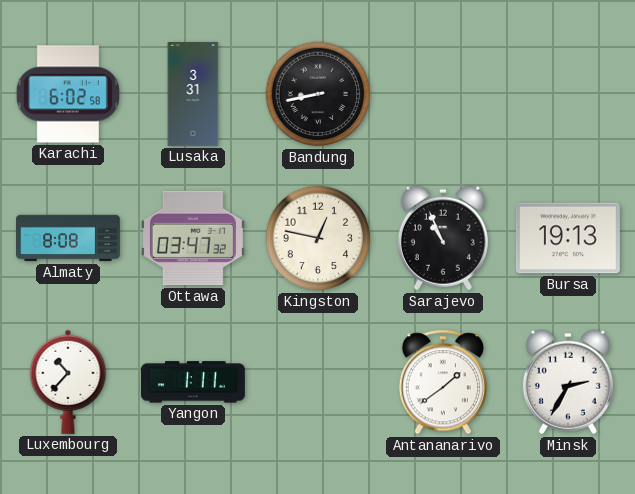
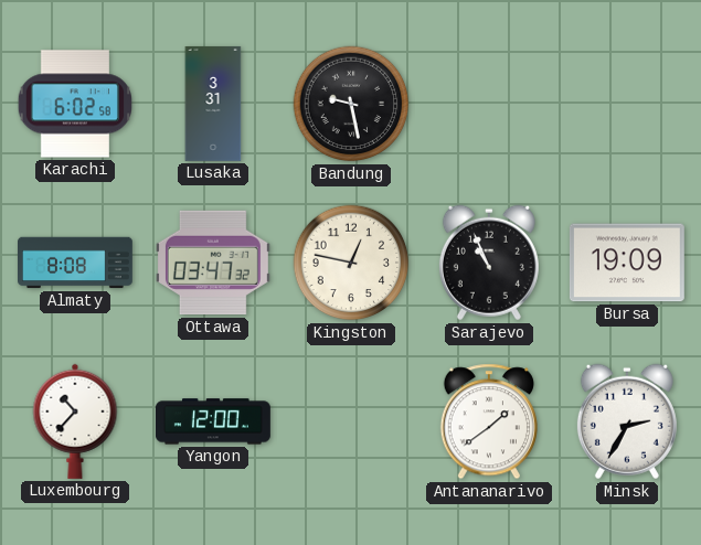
Bandung: 8:43 -> 9:28 (351, 104)
Bursa: 19:13 -> 19:09 (627, 263)
Yangon: 1:11 -> 12:00 (213, 421)
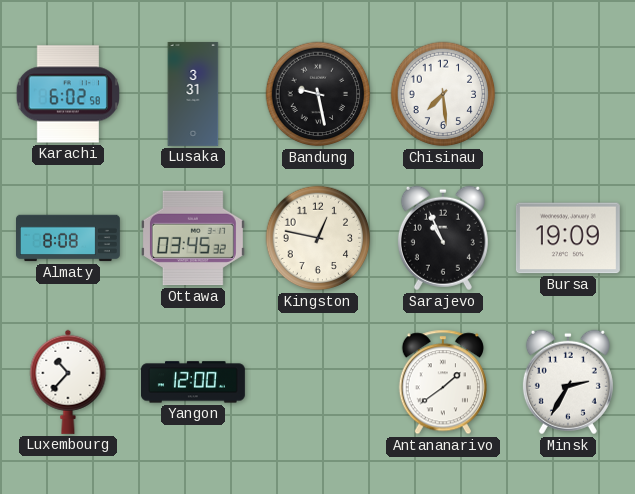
Chisinau: none -> 7:29 (443, 94)
Ottawa: 03:47 -> 03:45 (193, 238)
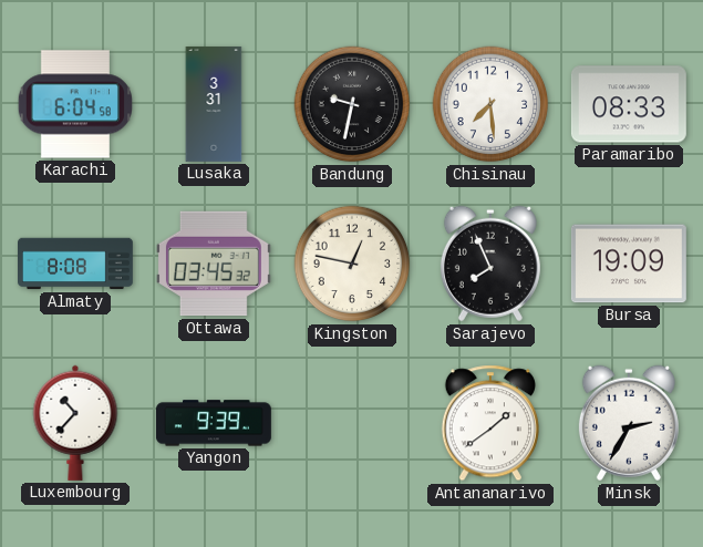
Karachi: 6:02 -> 6:04 (74, 104)
Bandung: 9:28 -> 9:32 (352, 104)
Paramaribo: none -> 08:33 (629, 104)
Sarajevo: 10:56 -> 7:56 (490, 264)
Yangon: 12:00 -> 9:39 (214, 423)
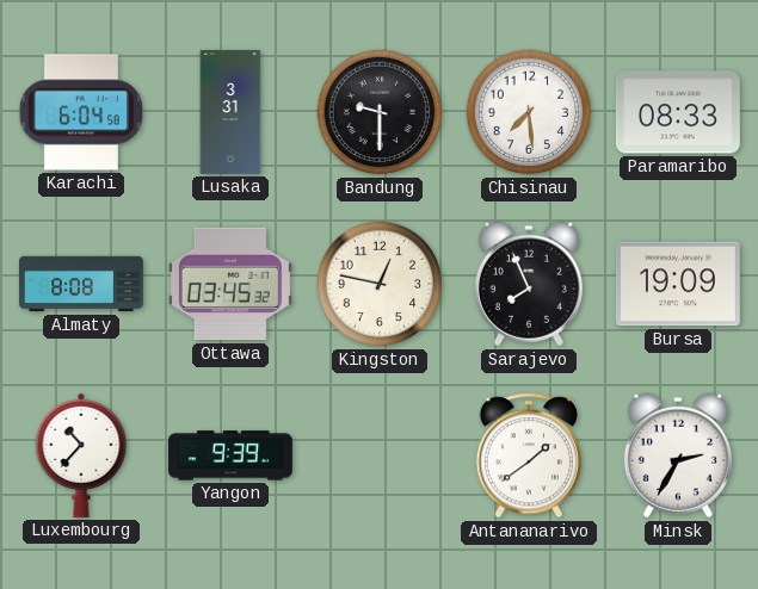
Bandung: 9:32 -> 9:30 (380, 112)
